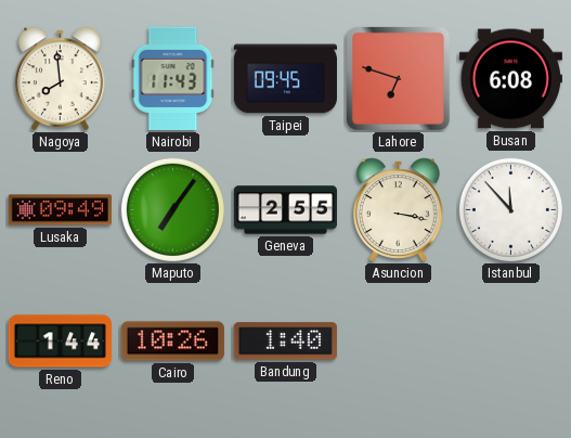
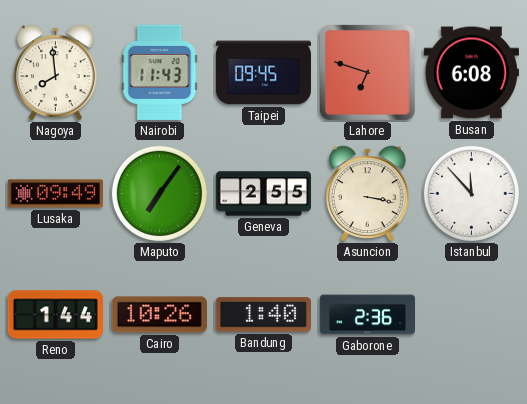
Gaborone: none -> 2:36 (367, 315)
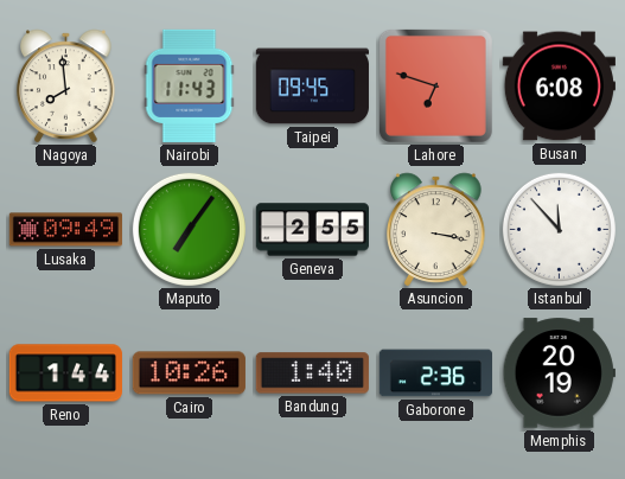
Memphis: none -> 20:19 (559, 373)
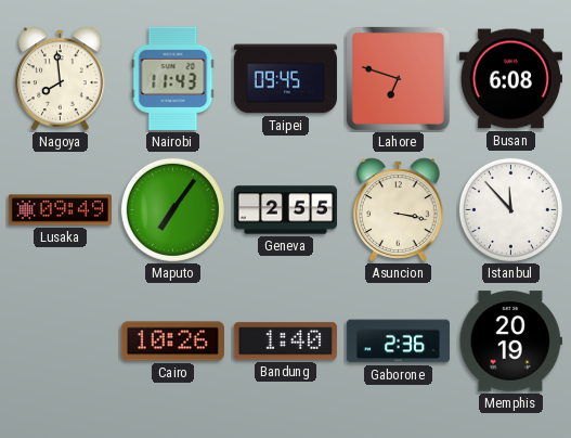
Reno: 1:44 -> none (65, 373)
